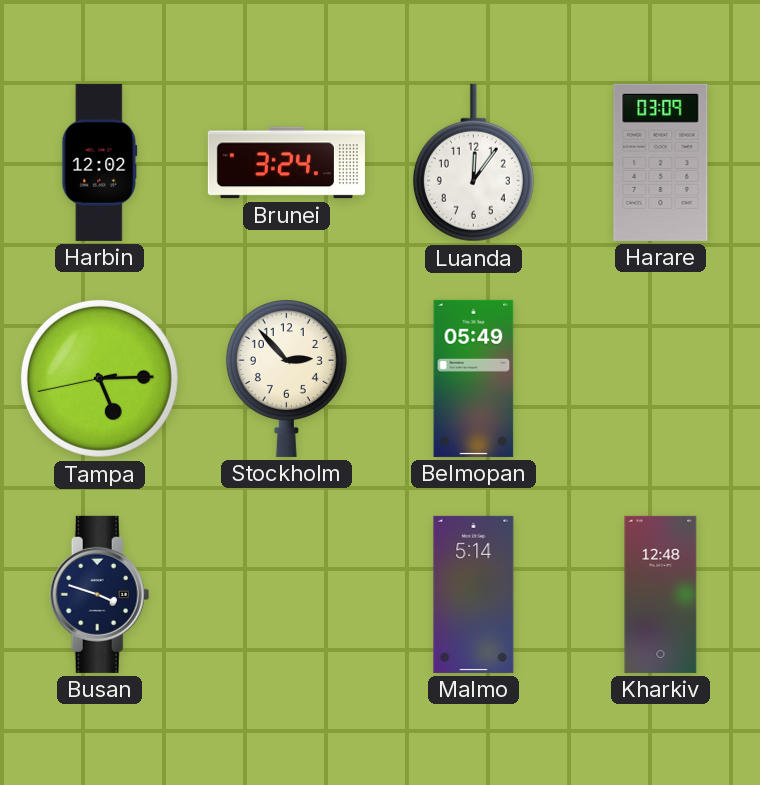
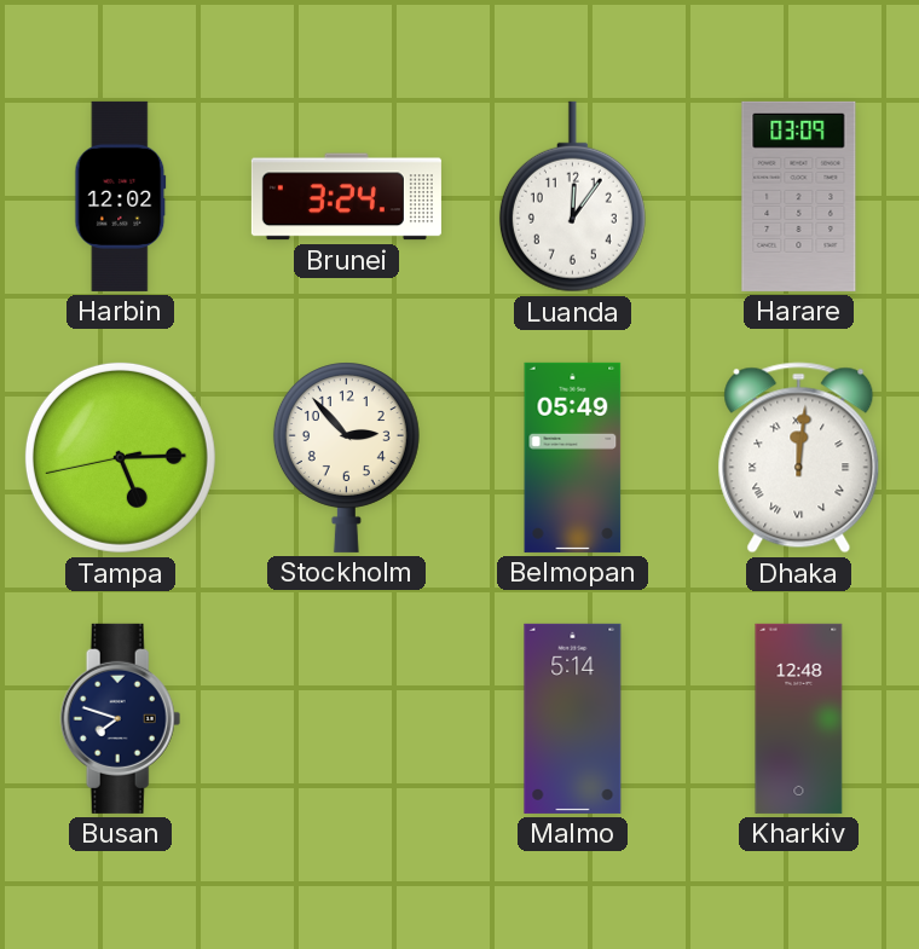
Dhaka: none -> 12:01 (799, 458)
Busan: 3:48 -> 7:48 (121, 718)
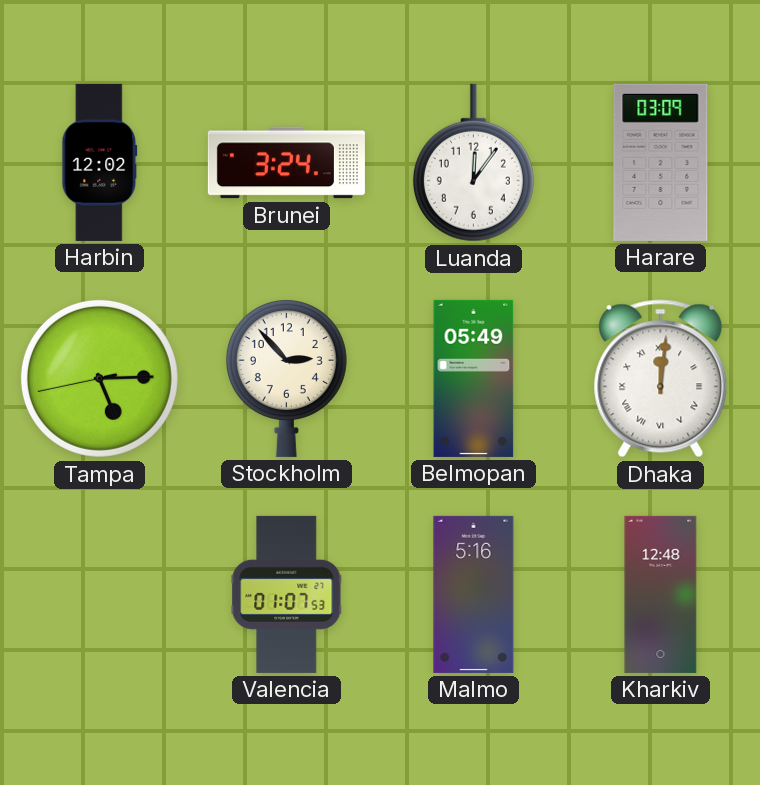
Busan: 7:48 -> none (121, 718)
Valencia: none -> 01:07 (287, 594)
Malmo: 5:14 -> 5:16 (474, 594)
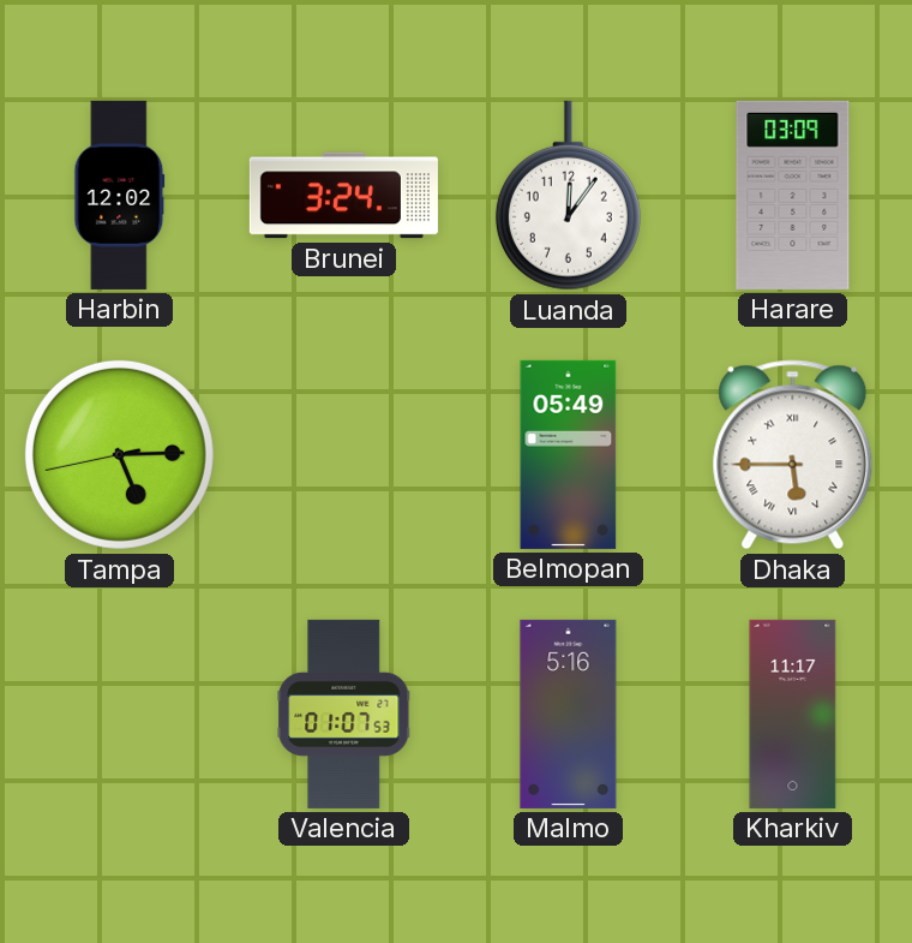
Stockholm: 2:53 -> none (286, 378)
Dhaka: 12:01 -> 5:45 (793, 455)
Kharkiv: 12:48 -> 11:17 (793, 714)
